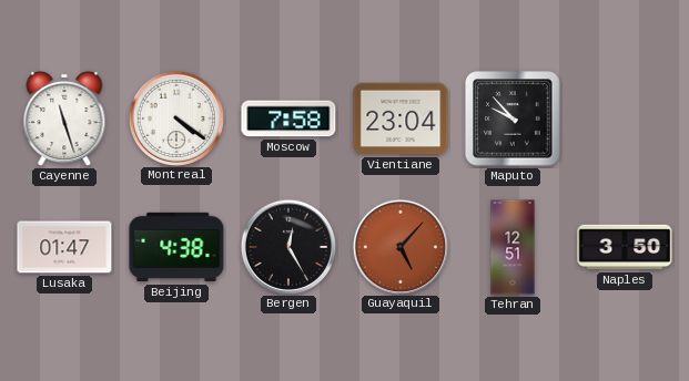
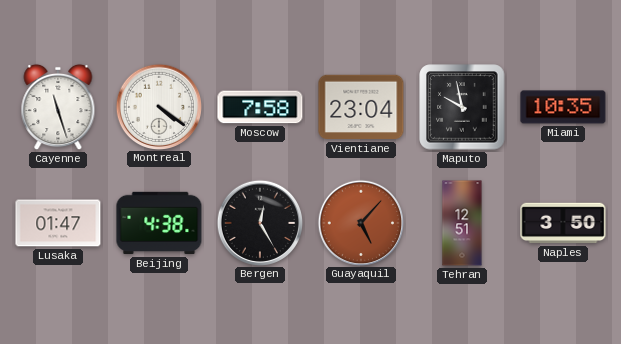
Maputo: 9:53 -> 9:58 (462, 107)
Miami: none -> 10:35 (563, 107)
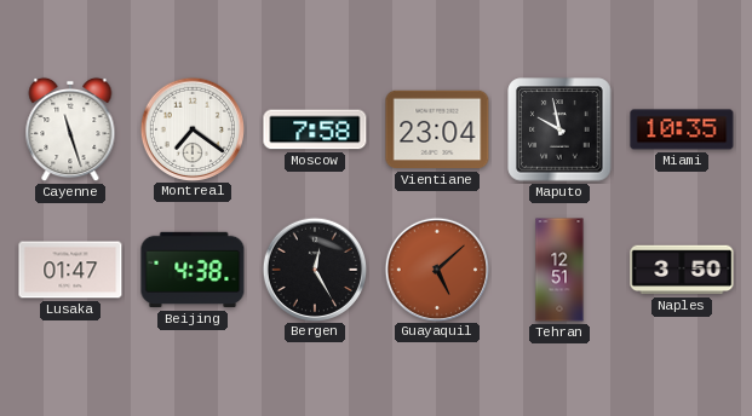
Montreal: 4:21 -> 7:21 (191, 128)
Guayaquil: 5:07 -> 5:08 (436, 268)
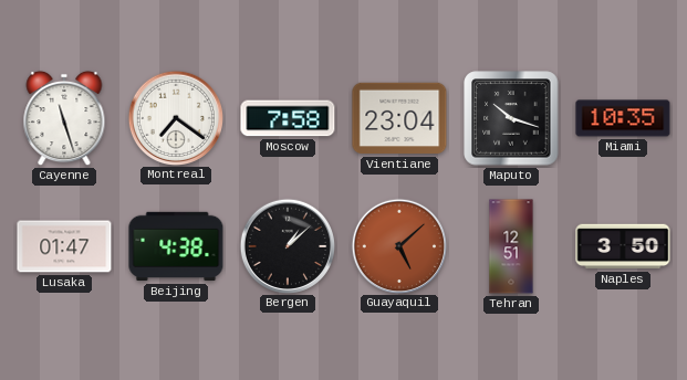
Maputo: 9:58 -> 10:18 (511, 118)
Bergen: 12:25 -> 1:08 (287, 245)
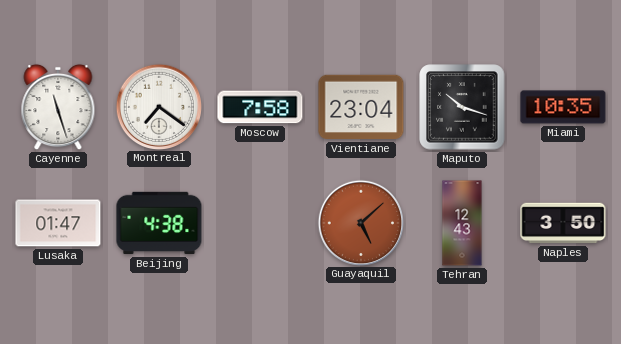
Bergen: 1:08 -> none (287, 245)
Tehran: 12:51 -> 12:43 (462, 223)
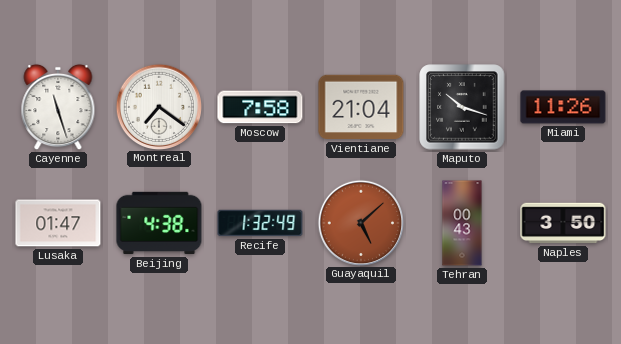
Vientiane: 23:04 -> 21:04 (361, 107)
Miami: 10:35 -> 11:26 (563, 107)
Recife: none -> 1:32 (260, 223)
Tehran: 12:43 -> 00:43 (462, 223)
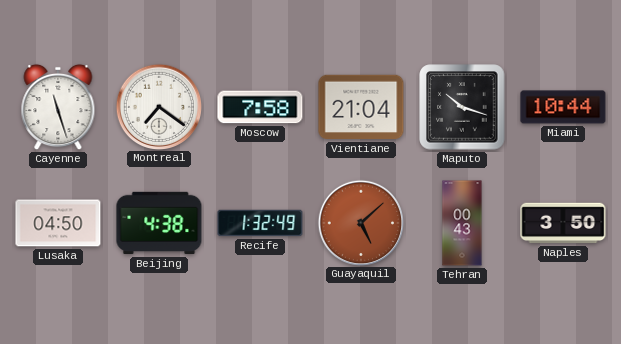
Miami: 11:26 -> 10:44 (563, 107)
Lusaka: 01:47 -> 04:50 (58, 223)
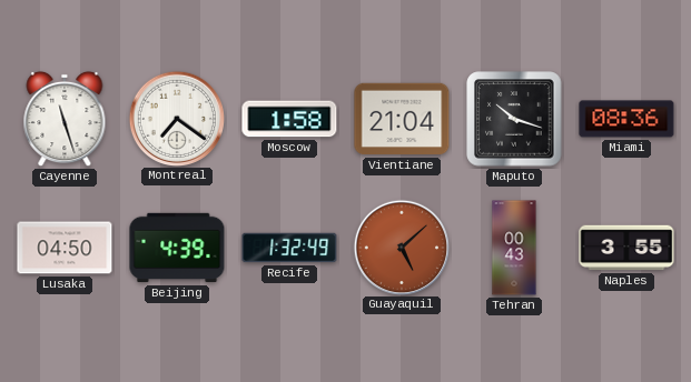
Moscow: 7:58 -> 1:58 (289, 119)
Miami: 10:44 -> 08:36 (626, 119)
Beijing: 4:38 -> 4:39 (177, 248)
Naples: 3:50 -> 3:55 (626, 248)
